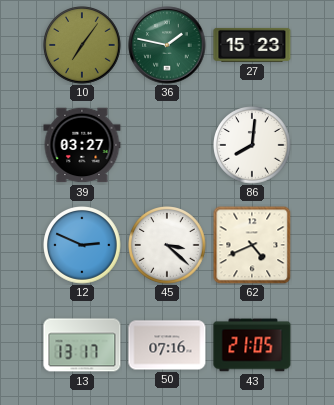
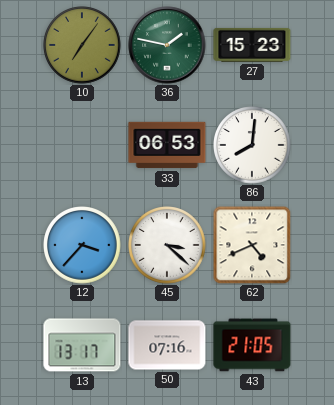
39: 03:27 -> none (82, 145)
33: none -> 06:53 (167, 145)
12: 2:49 -> 3:37 (82, 245)
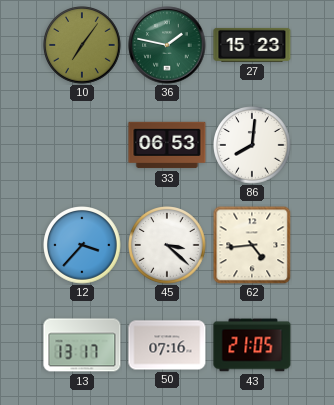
62: 4:41 -> 4:44 (252, 245)
